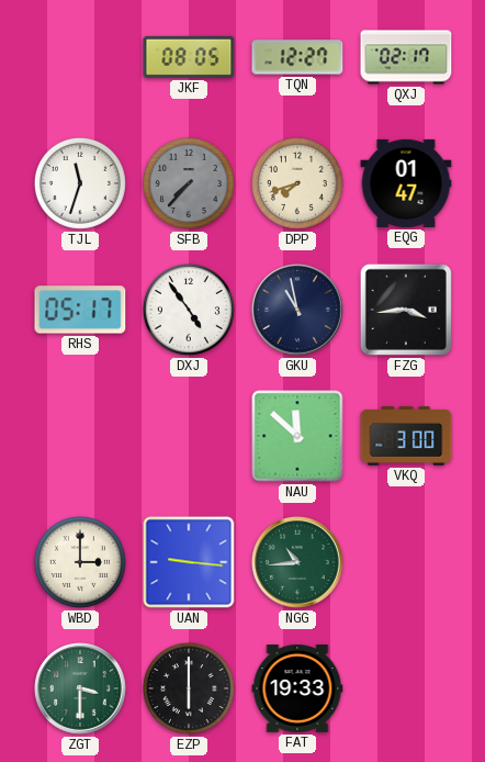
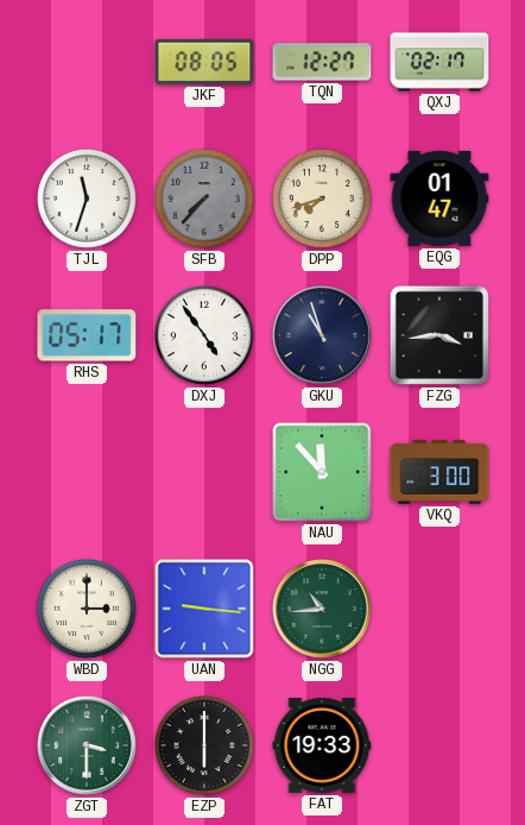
GKU: 10:58 -> 10:57 (323, 336)
NAU: 11:52 -> 11:53 (322, 472)
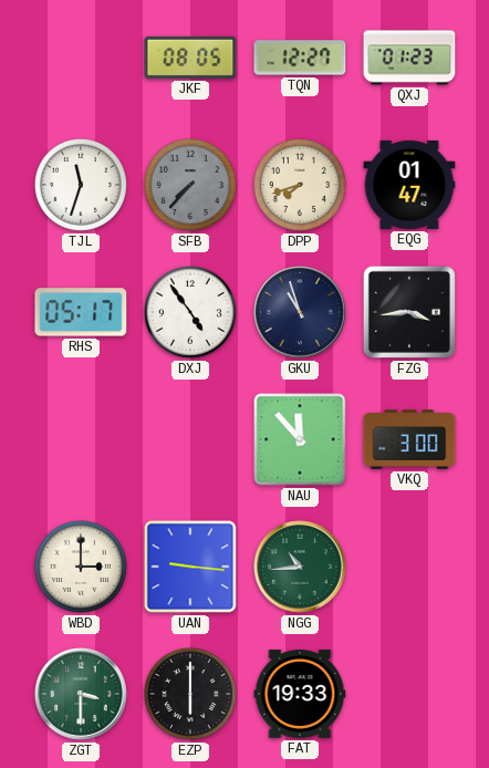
QXJ: 02:17 -> 01:23 (409, 58)
